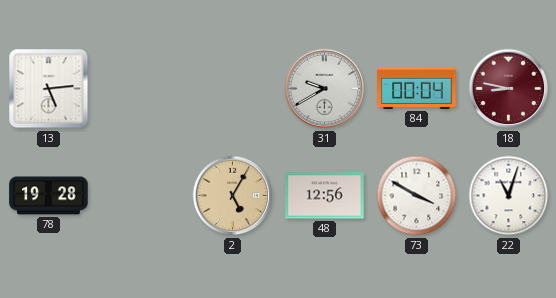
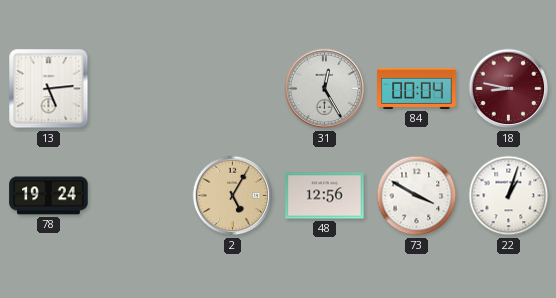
31: 9:40 -> 12:25 (325, 89)
78: 19:28 -> 19:24 (49, 196)
22: 11:03 -> 1:03 (509, 196)
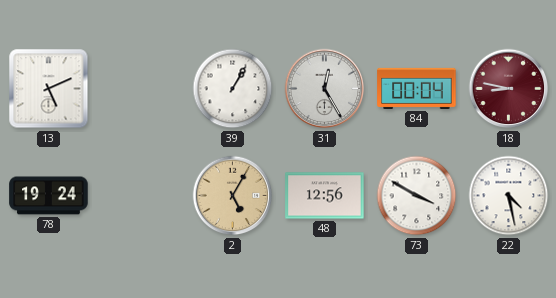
13: 5:14 -> 5:11 (49, 89)
39: none -> 1:05 (233, 89)
22: 1:03 -> 4:28 (509, 196)
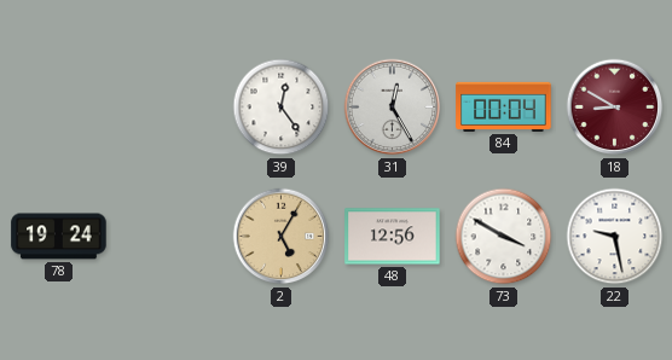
13: 5:11 -> none (49, 89)
39: 1:05 -> 12:24 (282, 108)
18: 8:47 -> 8:50 (615, 108)
22: 4:28 -> 9:28 (615, 237)
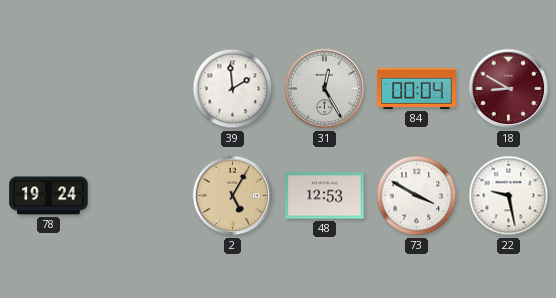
39: 12:24 -> 1:59 (233, 89)
48: 12:56 -> 12:53 (325, 196)
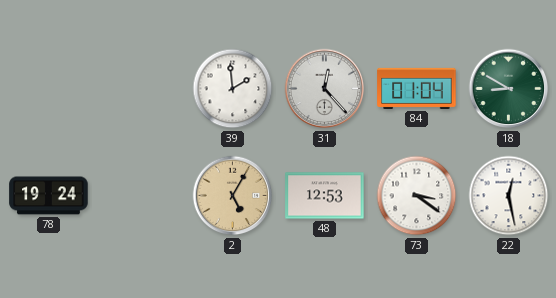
31: 12:25 -> 12:23 (325, 89)
84: 00:04 -> 01:04 (417, 88)
18 dial: burgundy -> green (509, 89)
73: 3:50 -> 3:21 (417, 196)
22: 9:28 -> 12:28 (509, 196)
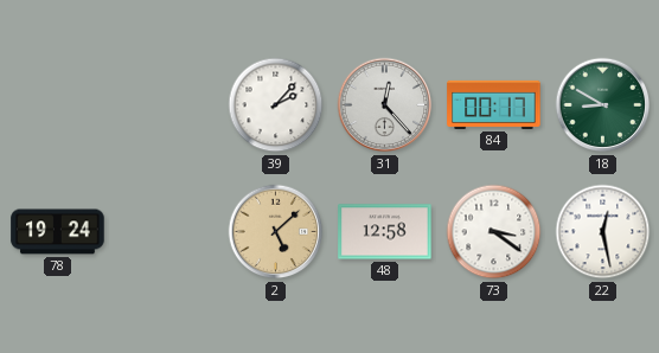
39: 1:59 -> 2:07 (276, 105)
84: 01:04 -> 00:17 (494, 104)
2: 5:05 -> 5:08 (276, 232)
48: 12:53 -> 12:58 (385, 232)
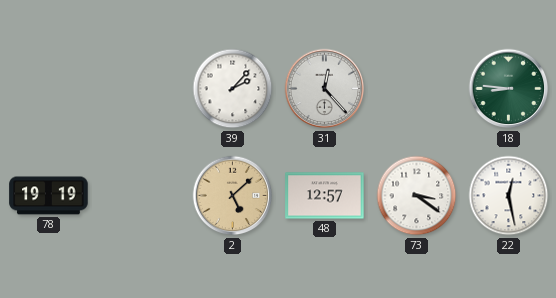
84: 00:17 -> none (494, 104)
18: 8:50 -> 8:46 (509, 89)
78: 19:24 -> 19:19 (49, 196)
48: 12:58 -> 12:57 (325, 196)
